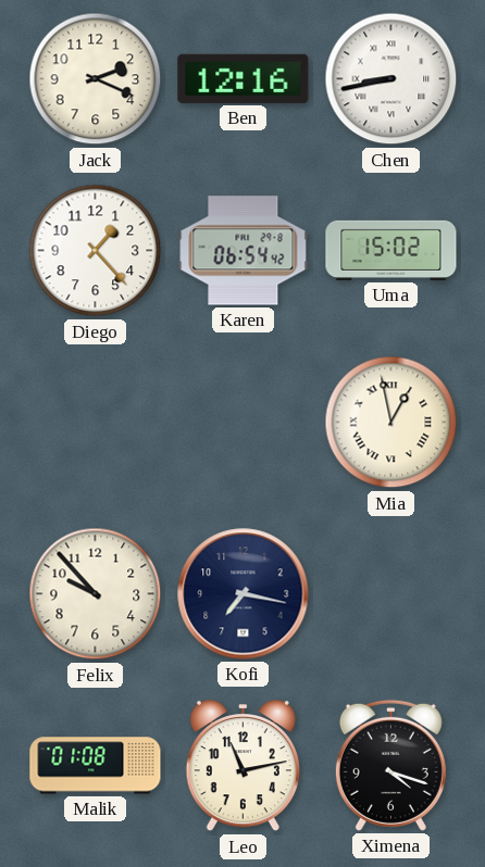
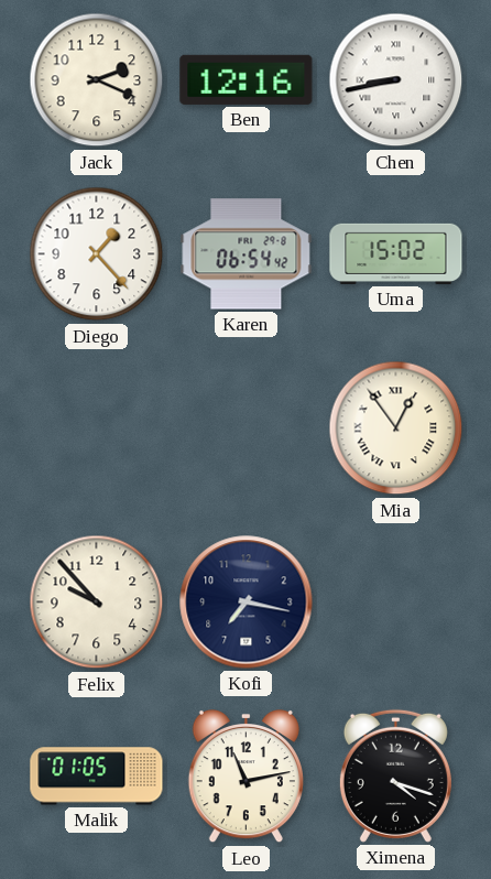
Mia: 12:58 -> 12:54 (396, 428)
Malik: 01:08 -> 01:05 (97, 777)
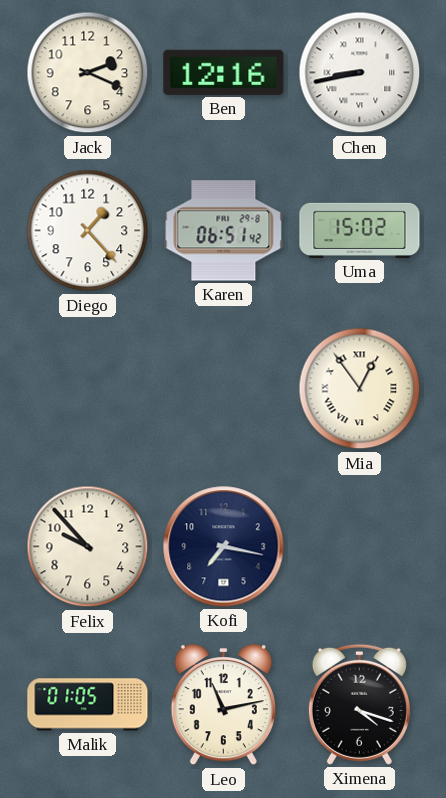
Karen: 06:54 -> 06:51 (224, 231)
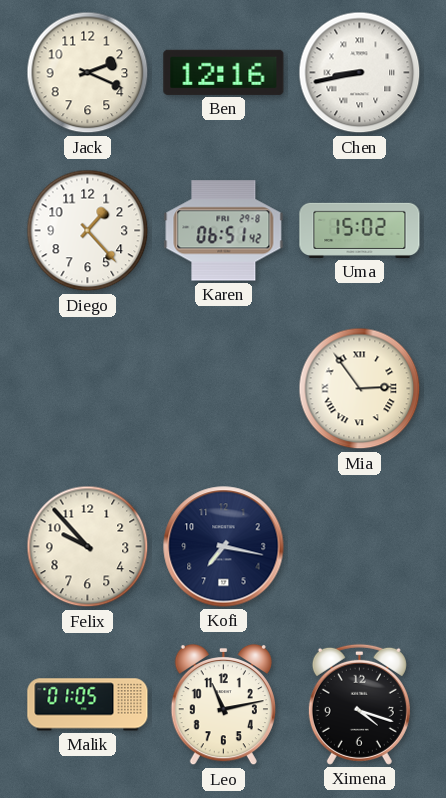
Mia: 12:54 -> 2:54 (360, 389)
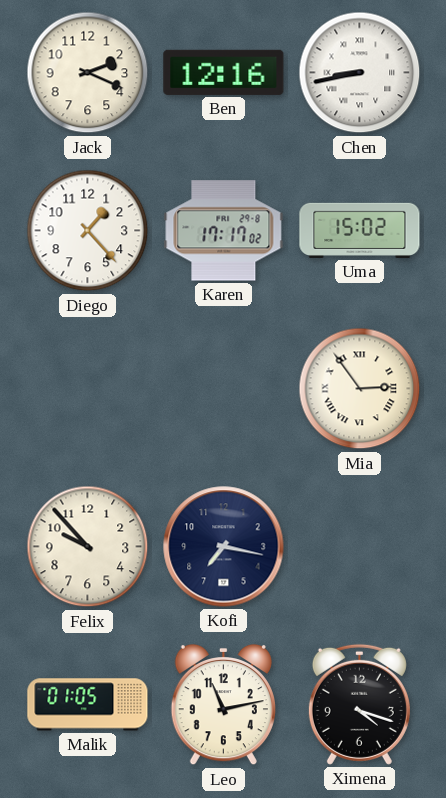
Karen: 06:51 -> 17:17 (224, 231)
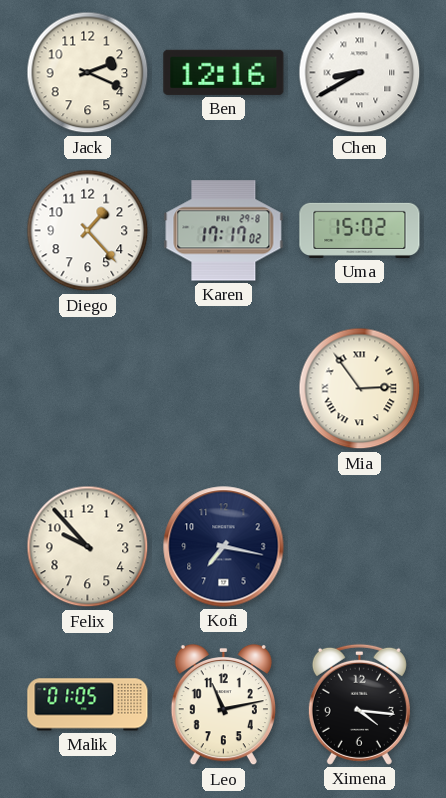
Chen: 8:43 -> 8:40 (360, 73)
Ximena: 4:18 -> 4:16 (359, 704)
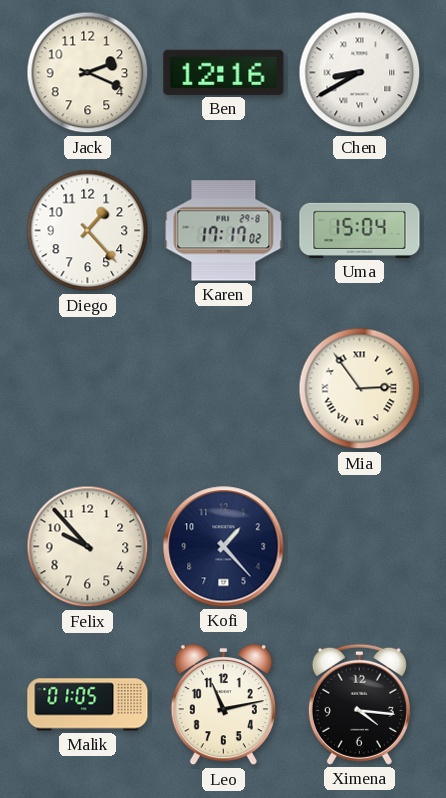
Uma: 15:02 -> 15:04 (360, 230)
Kofi: 7:17 -> 1:23 (224, 547)
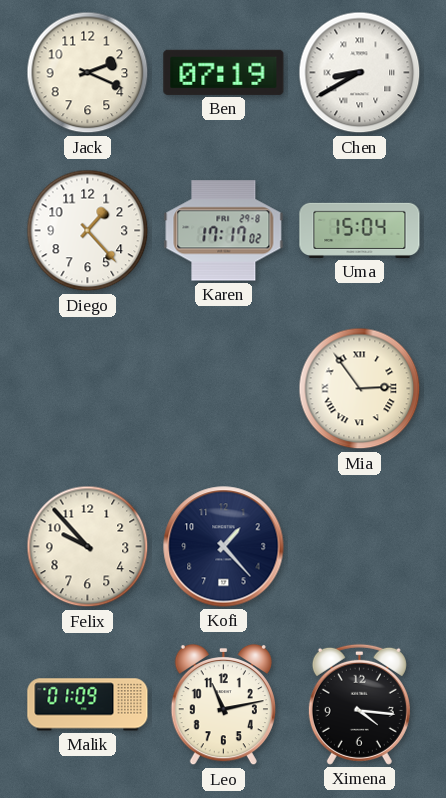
Ben: 12:16 -> 07:19 (224, 72)
Malik: 01:05 -> 01:09 (88, 705)
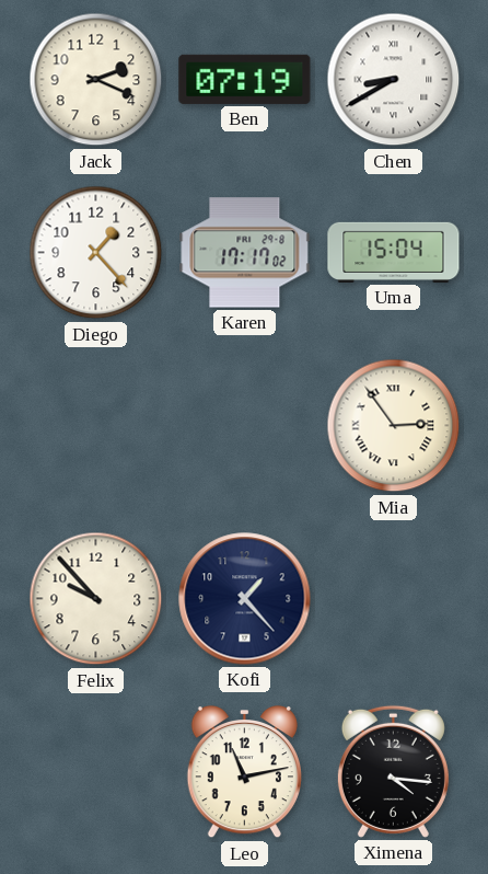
Malik: 01:09 -> none (88, 705)
